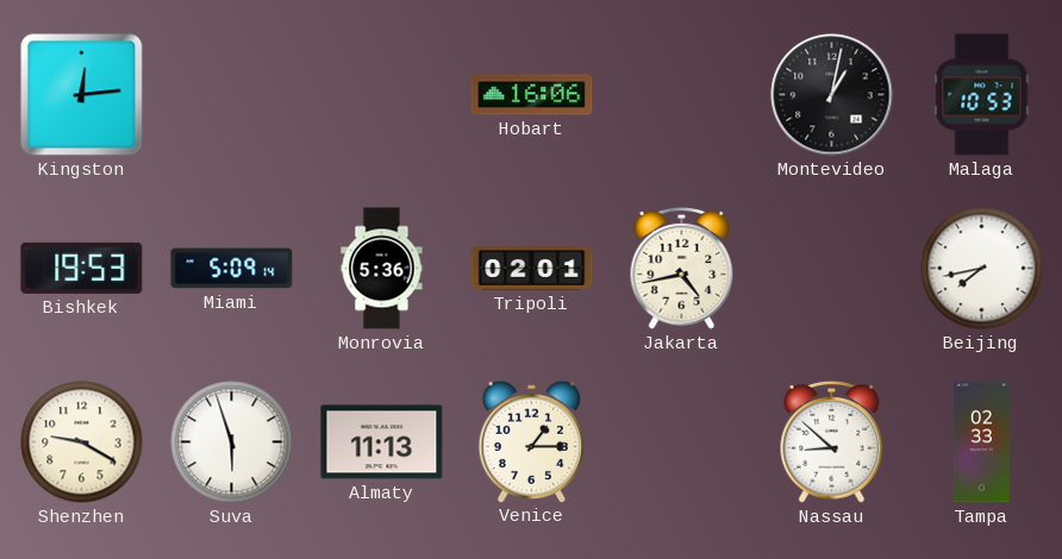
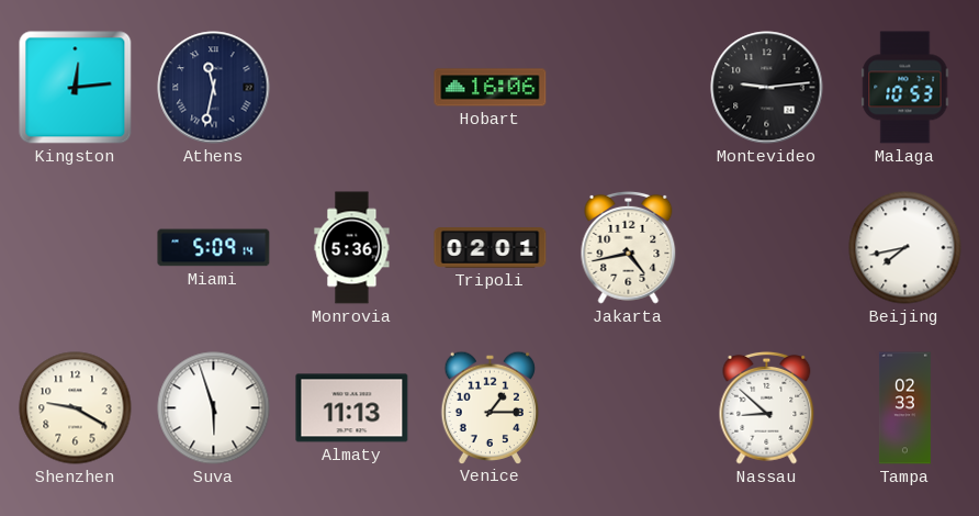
Athens: none -> 11:32 (214, 88)
Montevideo: 1:02 -> 9:14 (767, 88)
Bishkek: 19:53 -> none (82, 268)
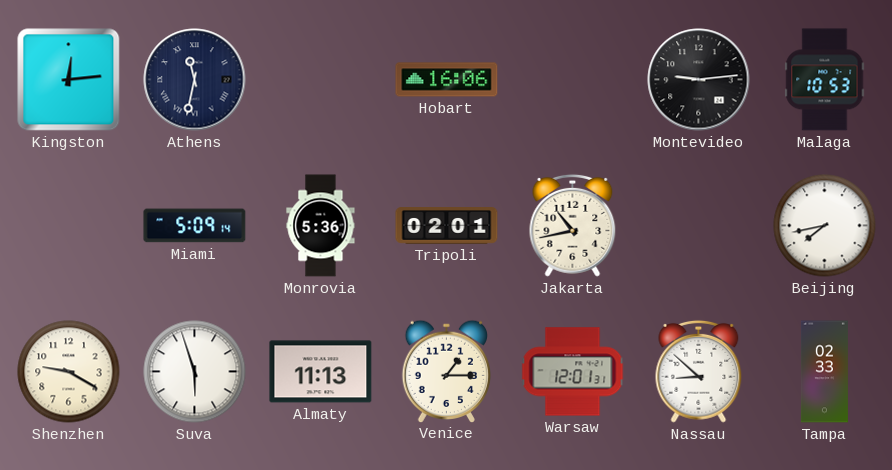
Jakarta: 4:43 -> 10:43 (573, 225)
Warsaw: none -> 12:01 (573, 372)
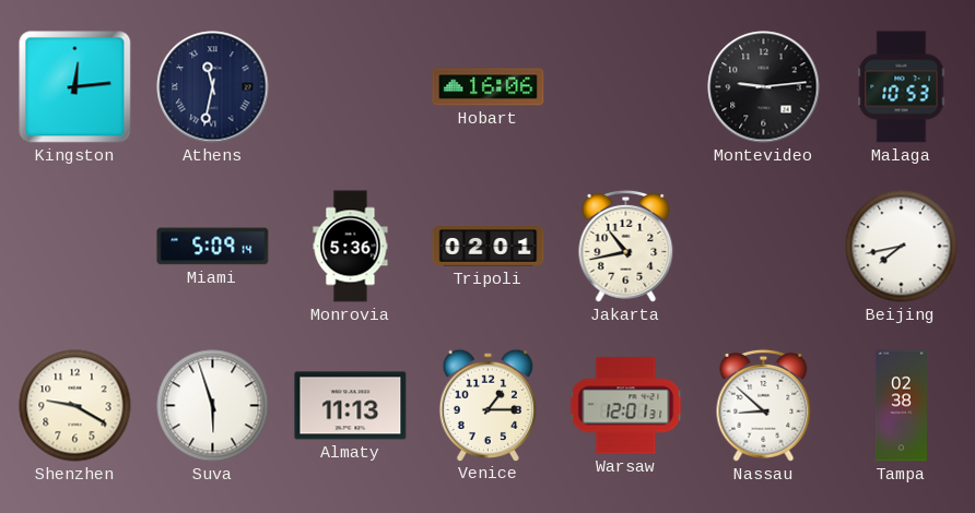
Tampa: 02:33 -> 02:38 (901, 406)
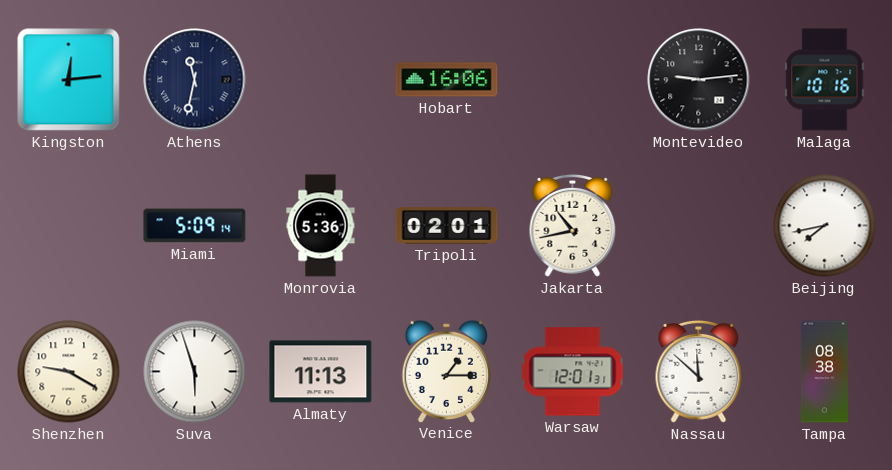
Malaga: 10:53 -> 10:16 (825, 80)
Nassau: 8:52 -> 11:52 (699, 371)
Tampa: 02:38 -> 08:38 (824, 372)
